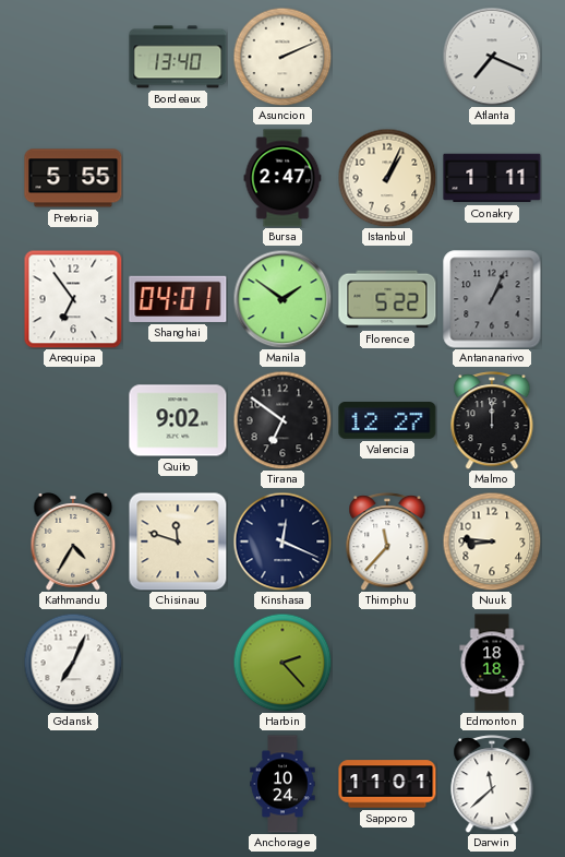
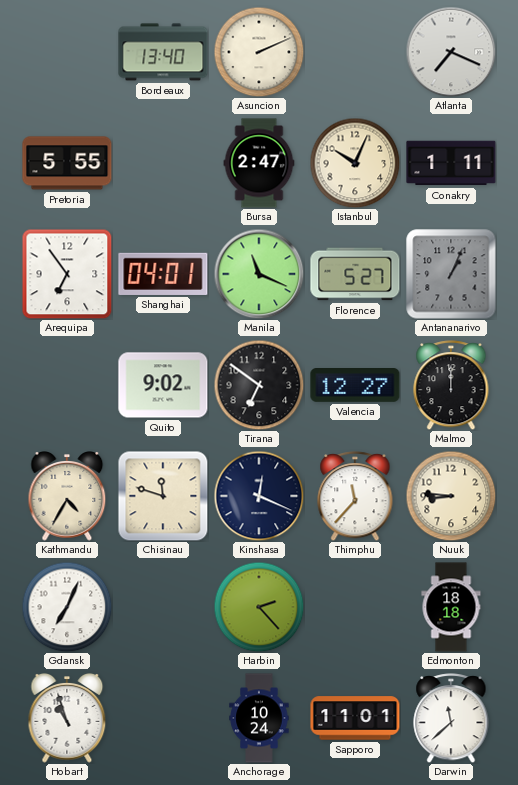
Istanbul: 1:04 -> 10:04 (355, 163)
Manila: 1:51 -> 11:19 (259, 274)
Florence: 5:22 -> 5:27 (355, 274)
Hobart: none -> 10:57 (67, 719)
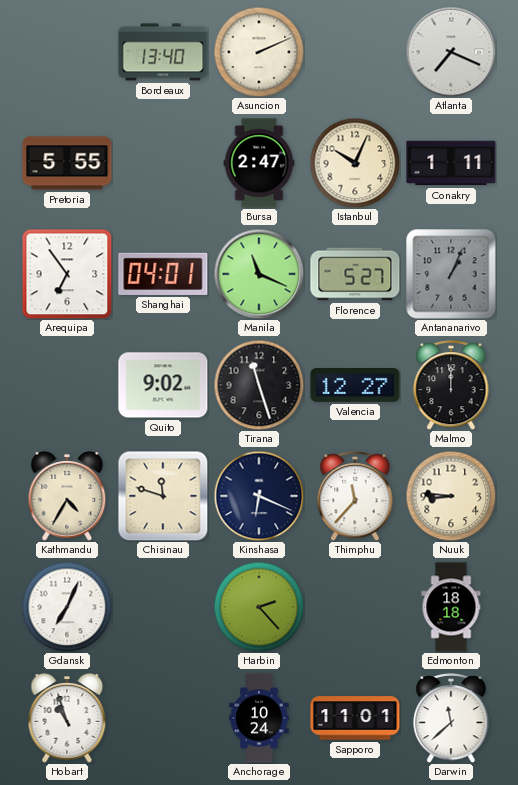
Tirana: 6:51 -> 11:27 (259, 385)
Kinshasa: 12:19 -> 6:19 (259, 496)
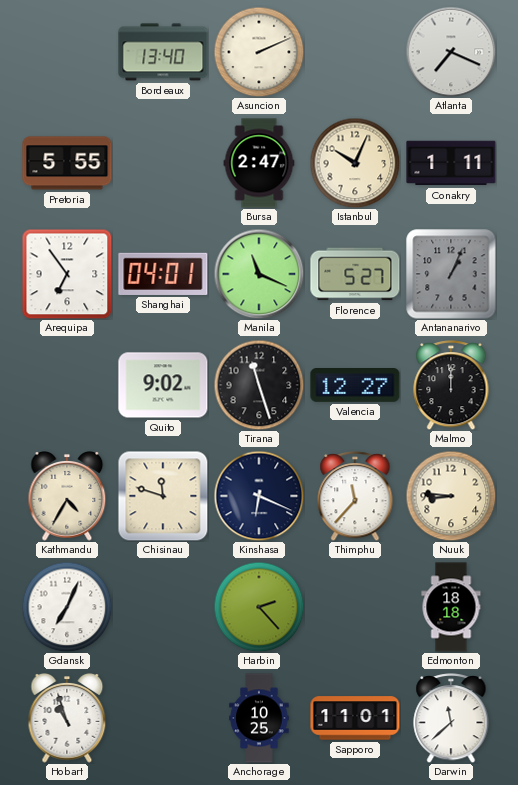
Anchorage: 10:24 -> 10:25 (259, 718)
